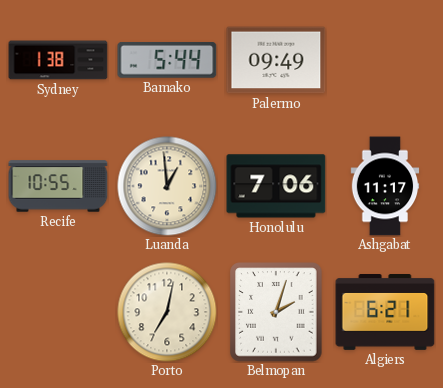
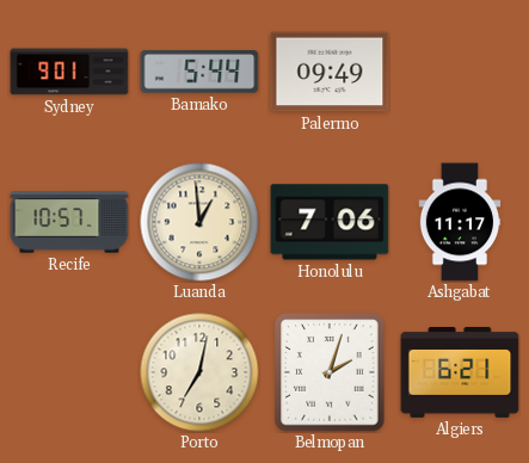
Sydney: 1:38 -> 9:01 (69, 72)
Recife: 10:55 -> 10:57 (69, 222)
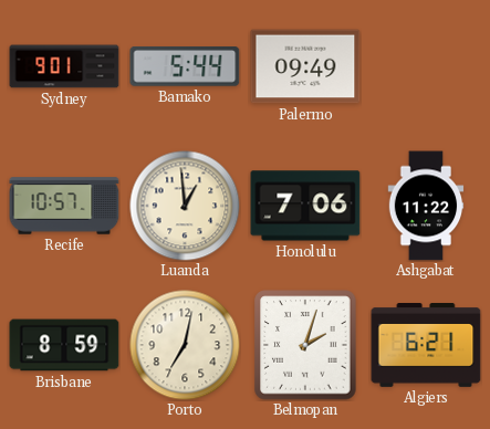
Ashgabat: 11:17 -> 11:22 (426, 206)
Brisbane: none -> 8:59 (64, 345)
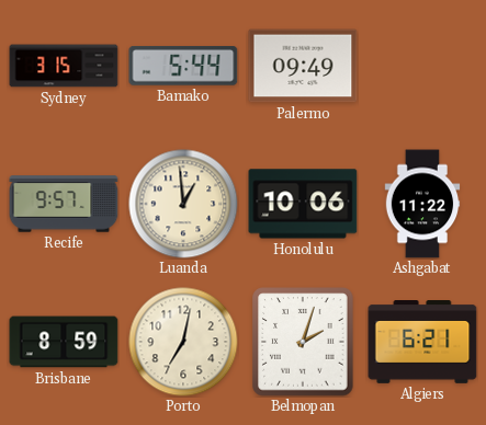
Sydney: 9:01 -> 3:15 (64, 66)
Recife: 10:57 -> 9:57 (64, 204)
Honolulu: 7:06 -> 10:06 (303, 204)
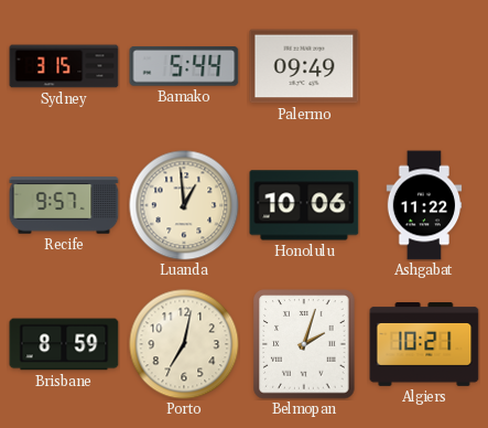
Algiers: 6:21 -> 10:21 (424, 345)
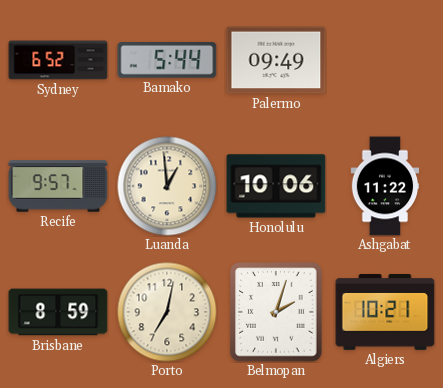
Sydney: 3:15 -> 6:52 (58, 60)
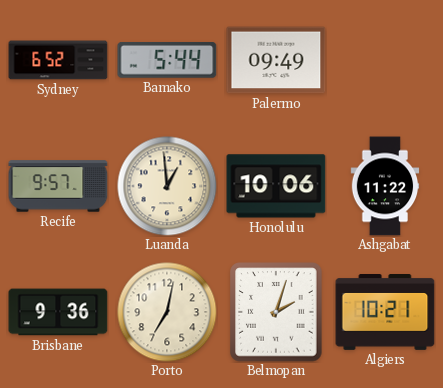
Brisbane: 8:59 -> 9:36 (58, 312)
